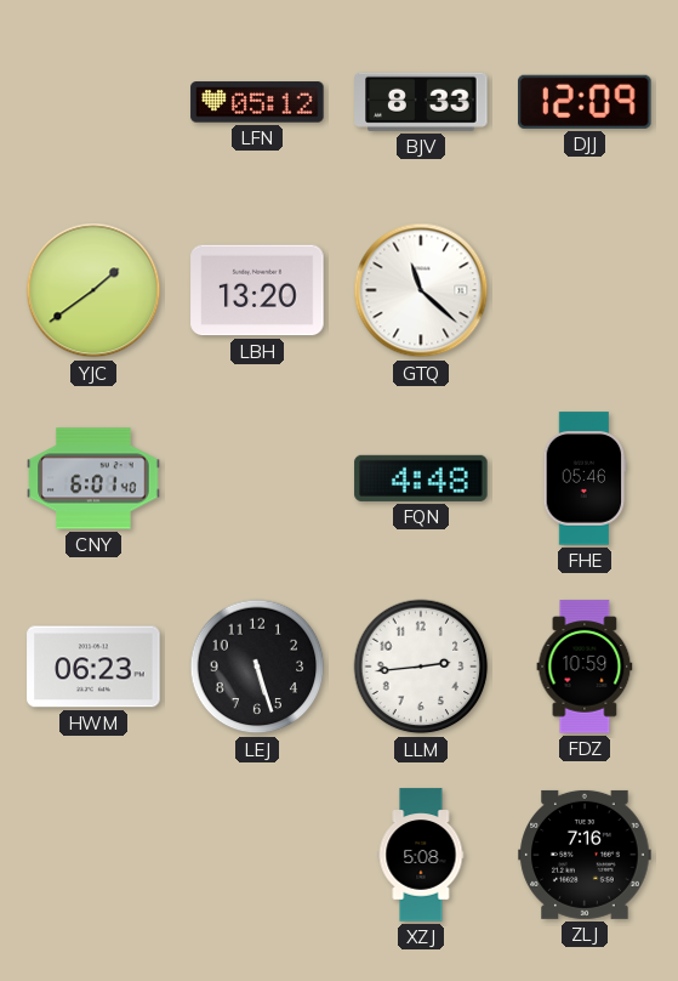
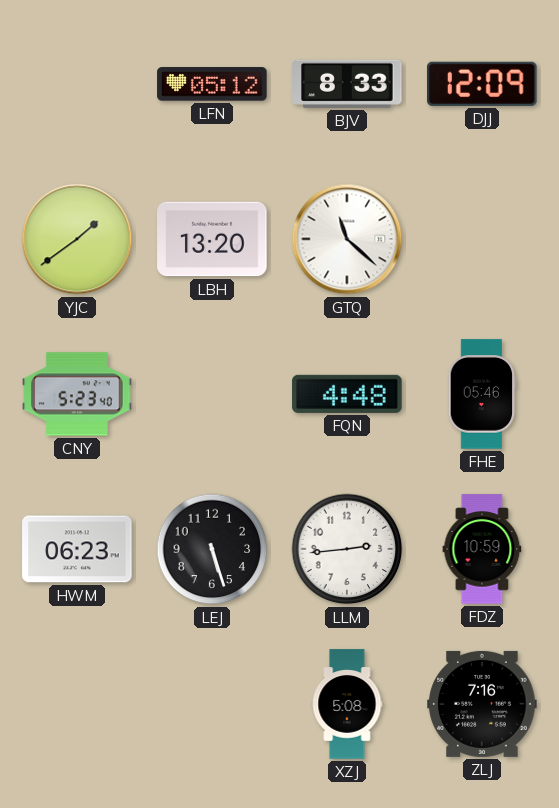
CNY: 6:01 -> 5:23 (77, 394)
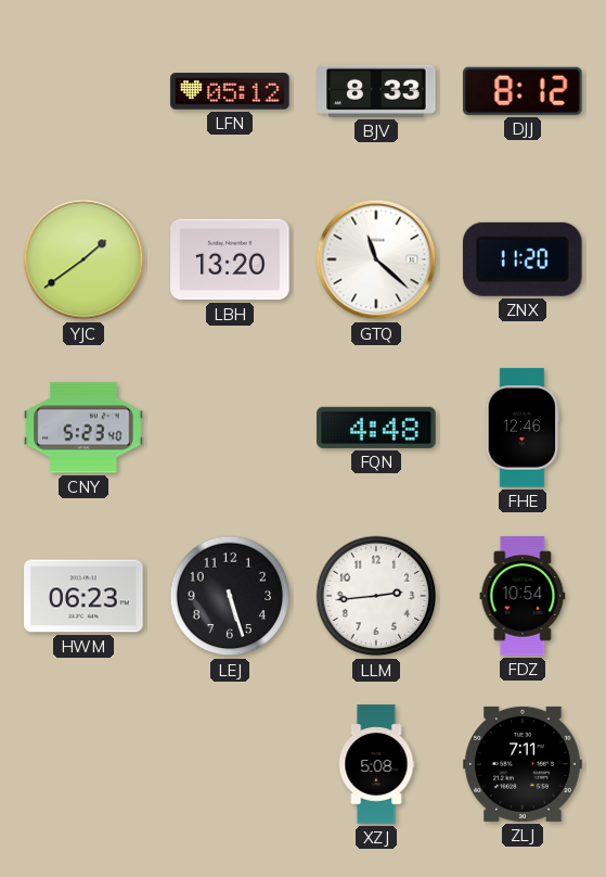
DJJ: 12:09 -> 8:12 (524, 91)
ZNX: none -> 11:20 (523, 259)
FHE: 05:46 -> 12:46 (523, 428)
FDZ: 10:59 -> 10:54 (523, 596)
ZLJ: 7:16 -> 7:11 (523, 764)
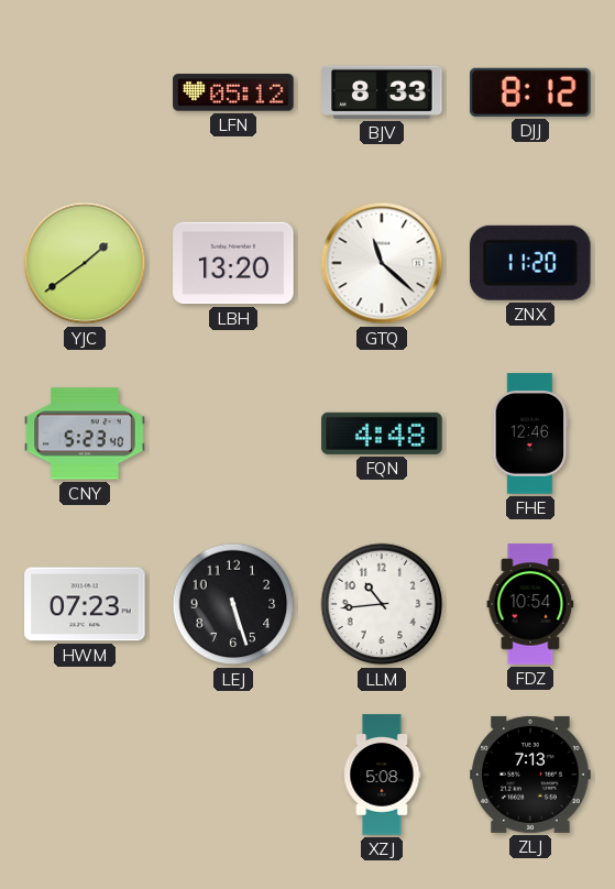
HWM: 06:23 -> 07:23 (85, 604)
LLM: 2:44 -> 10:44 (382, 604)
ZLJ: 7:11 -> 7:13 (530, 775)
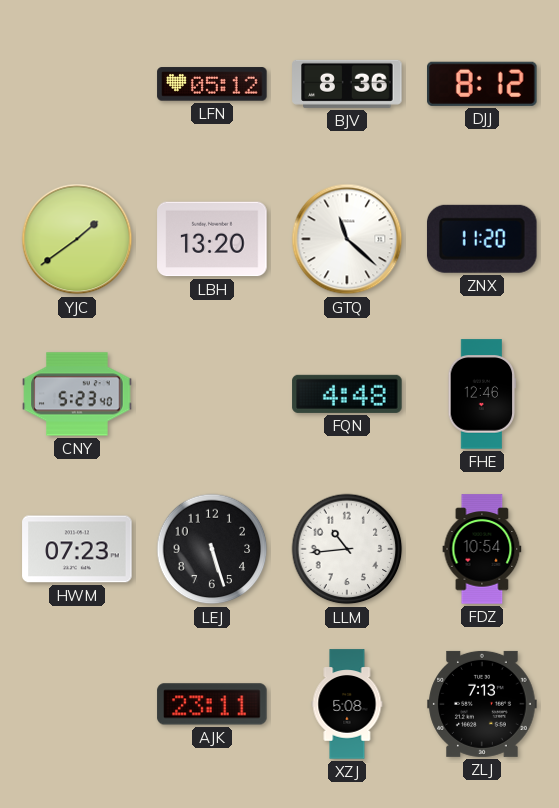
BJV: 8:33 -> 8:36 (347, 84)
AJK: none -> 23:11 (212, 704)
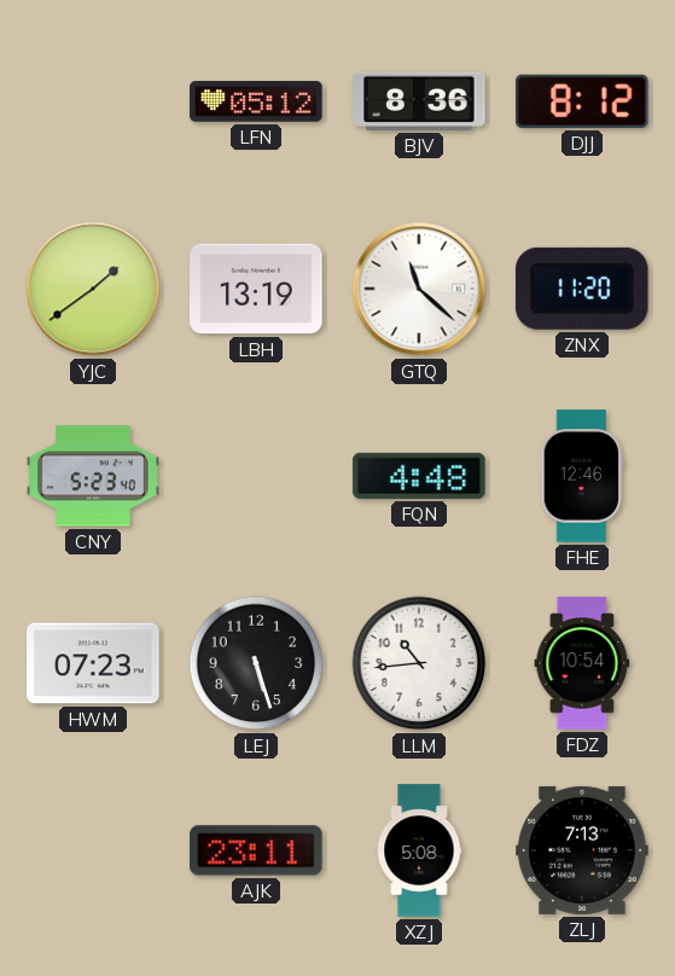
LBH: 13:20 -> 13:19 (256, 289)
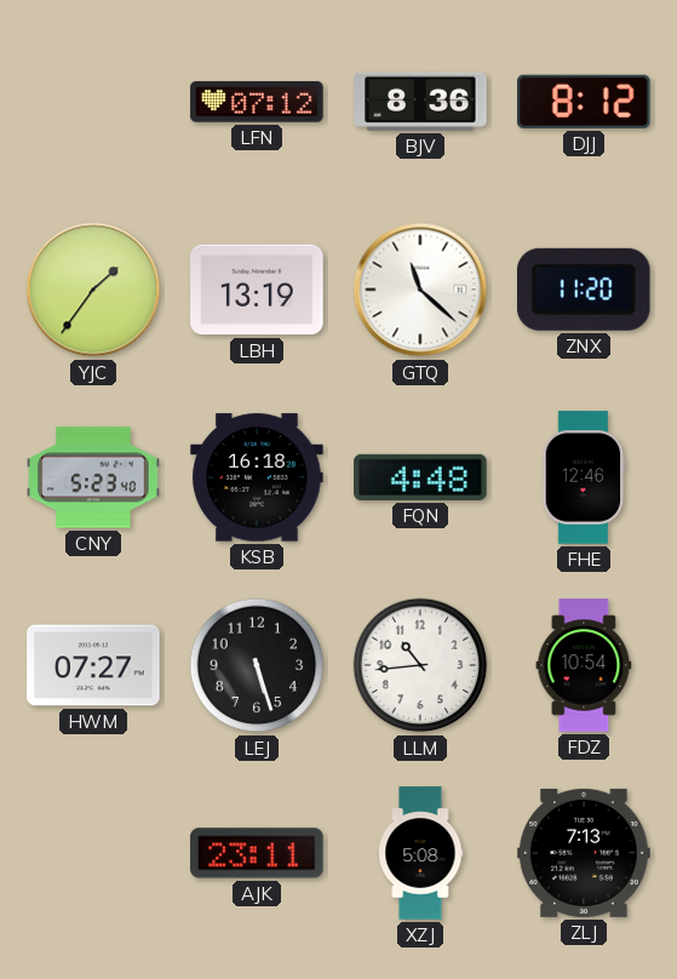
LFN: 05:12 -> 07:12 (257, 102)
YJC: 1:39 -> 1:36 (93, 290)
KSB: none -> 16:18 (257, 477)
HWM: 07:23 -> 07:27 (93, 665)
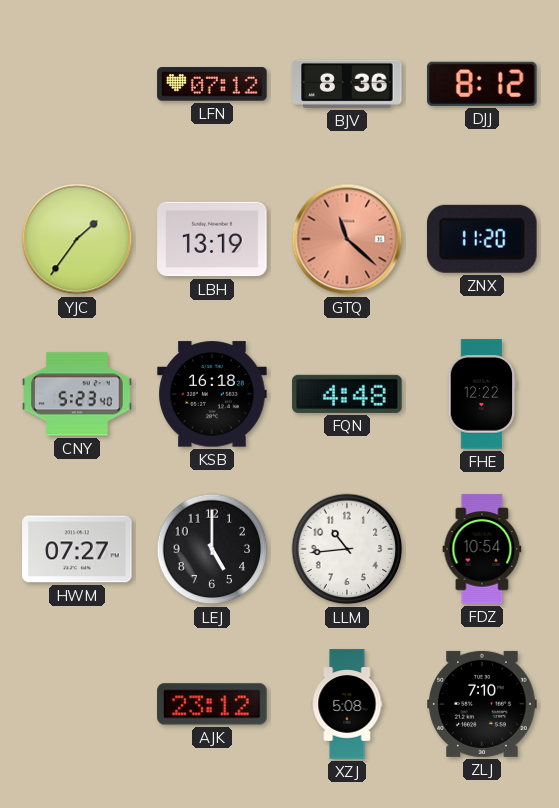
GTQ dial: white -> salmon (347, 239)
FHE: 12:46 -> 12:22 (482, 394)
LEJ: 5:27 -> 5:00 (212, 549)
AJK: 23:11 -> 23:12 (212, 704)
ZLJ: 7:13 -> 7:10 (482, 704)
